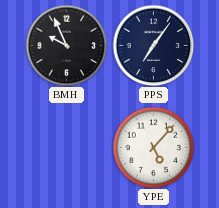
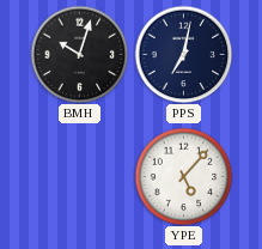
BMH: 9:56 -> 10:03 (79, 54)
PPS: 7:06 -> 7:02 (183, 54)
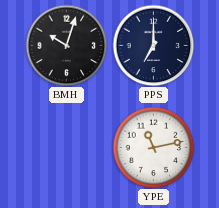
PPS: 7:02 -> 7:00 (153, 45)
YPE: 5:07 -> 11:13 (153, 147)
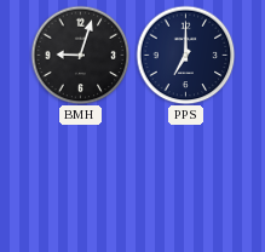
BMH: 10:03 -> 9:03 (80, 55)
YPE: 11:13 -> none (153, 147)
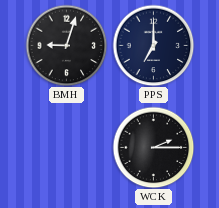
WCK: none -> 2:15 (153, 147)
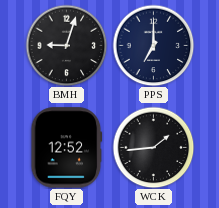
FQY: none -> 12:52 (67, 148)
WCK: 2:15 -> 1:44 (153, 147)
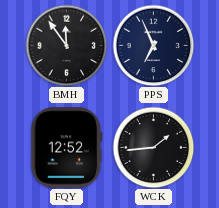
BMH: 9:03 -> 11:54 (66, 45)
PPS: 7:00 -> 6:56 (153, 45)
